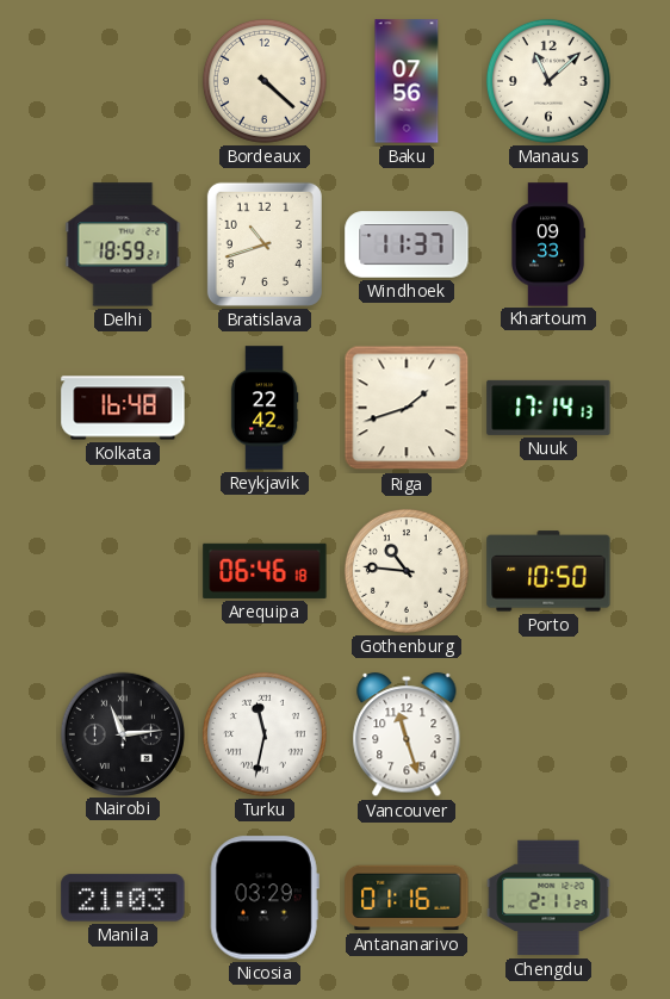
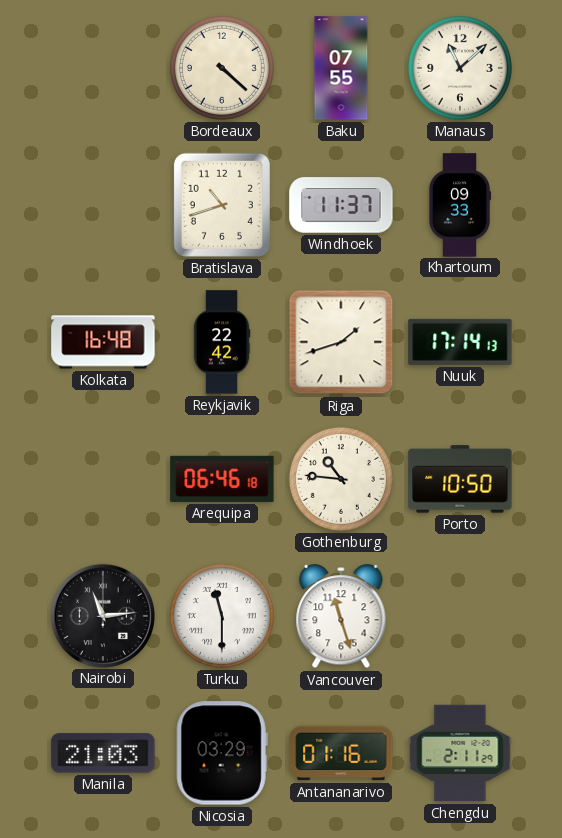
Baku: 07:56 -> 07:55 (341, 68)
Delhi: 18:59 -> none (123, 244)
Turku: 11:32 -> 11:30 (222, 616)
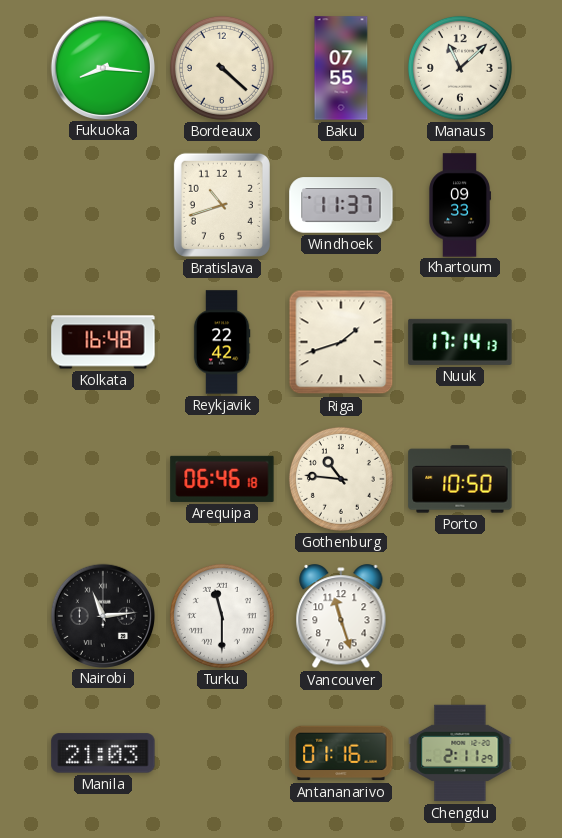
Fukuoka: none -> 8:16 (102, 67)
Nicosia: 03:29 -> none (222, 753)
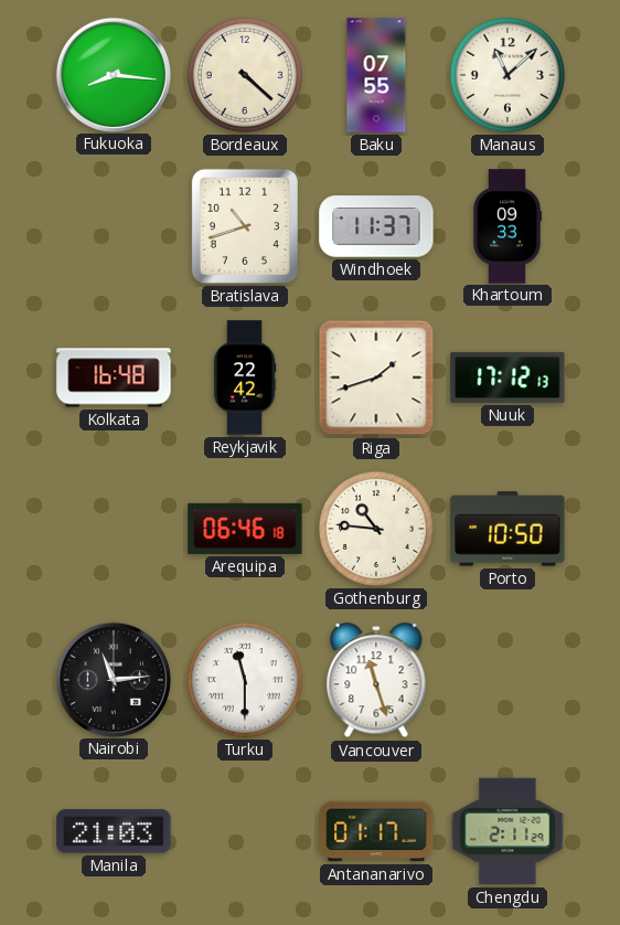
Nuuk: 17:14 -> 17:12 (507, 378)
Antananarivo: 01:16 -> 01:17 (376, 831)
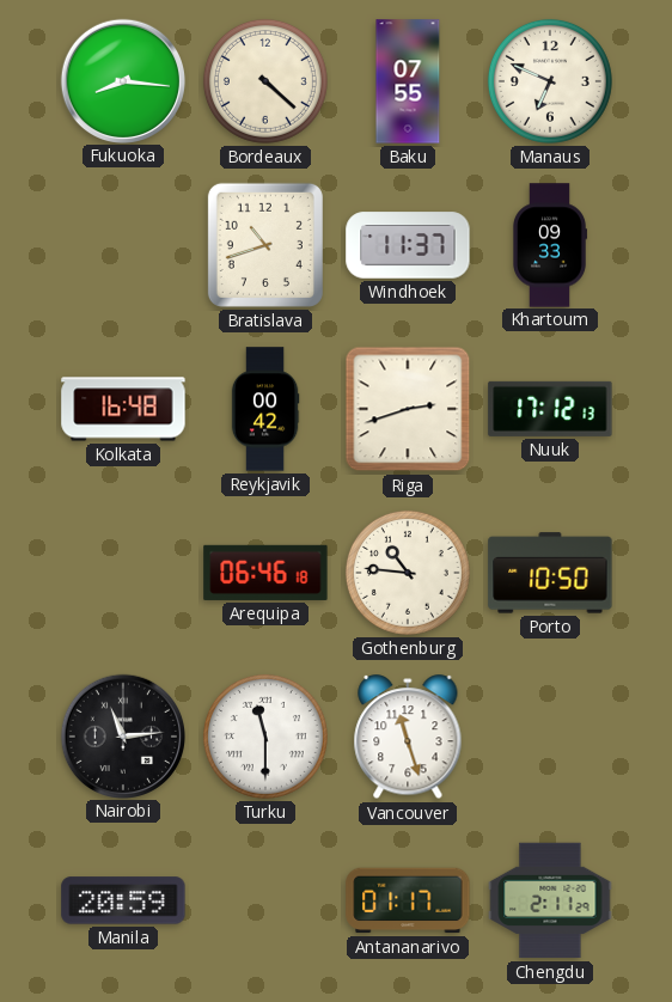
Manaus: 11:08 -> 6:49 (550, 81)
Reykjavik: 22:42 -> 00:42 (265, 409)
Riga: 1:42 -> 2:42 (408, 409)
Manila: 21:03 -> 20:59 (123, 900)
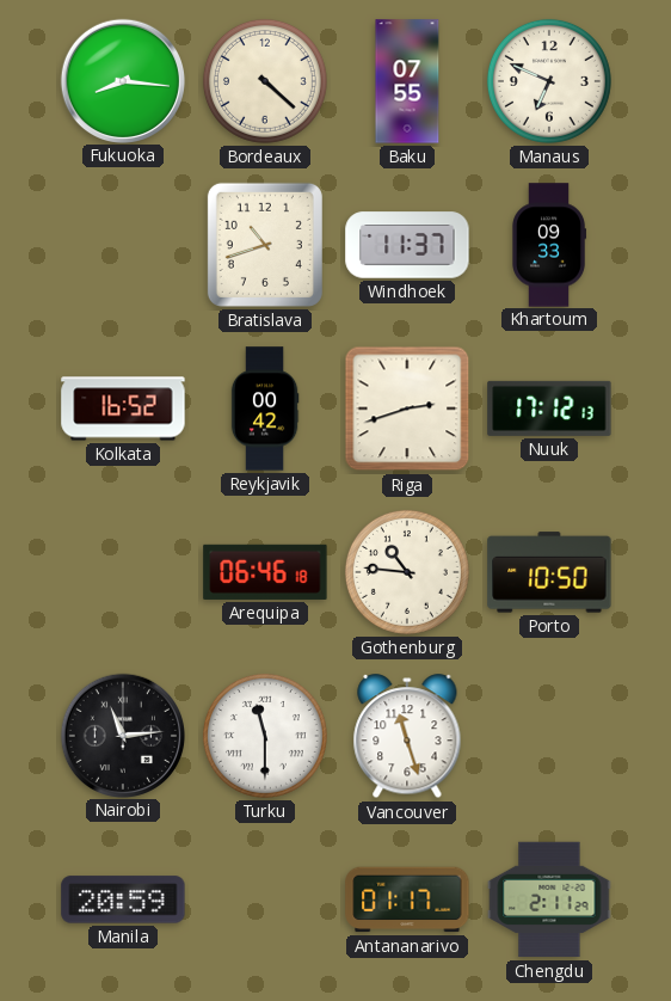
Kolkata: 16:48 -> 16:52 (123, 409)
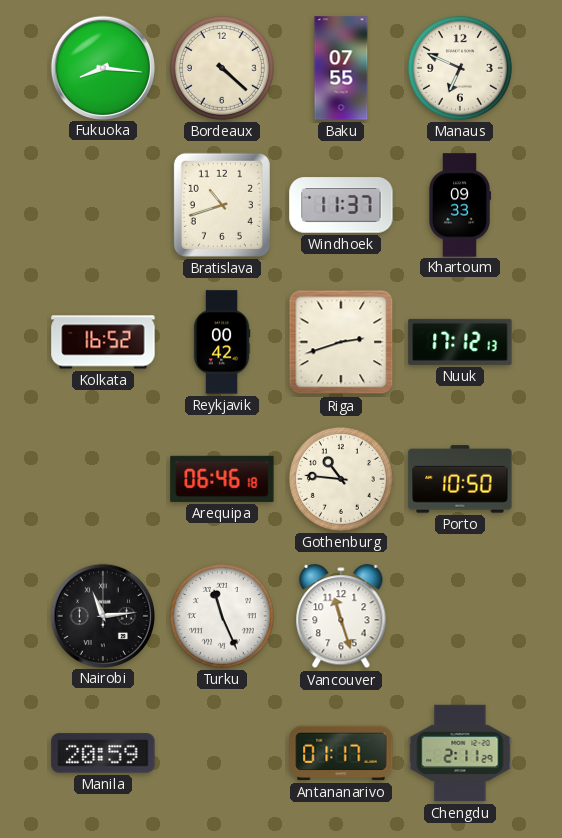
Turku: 11:30 -> 11:26 (222, 616)
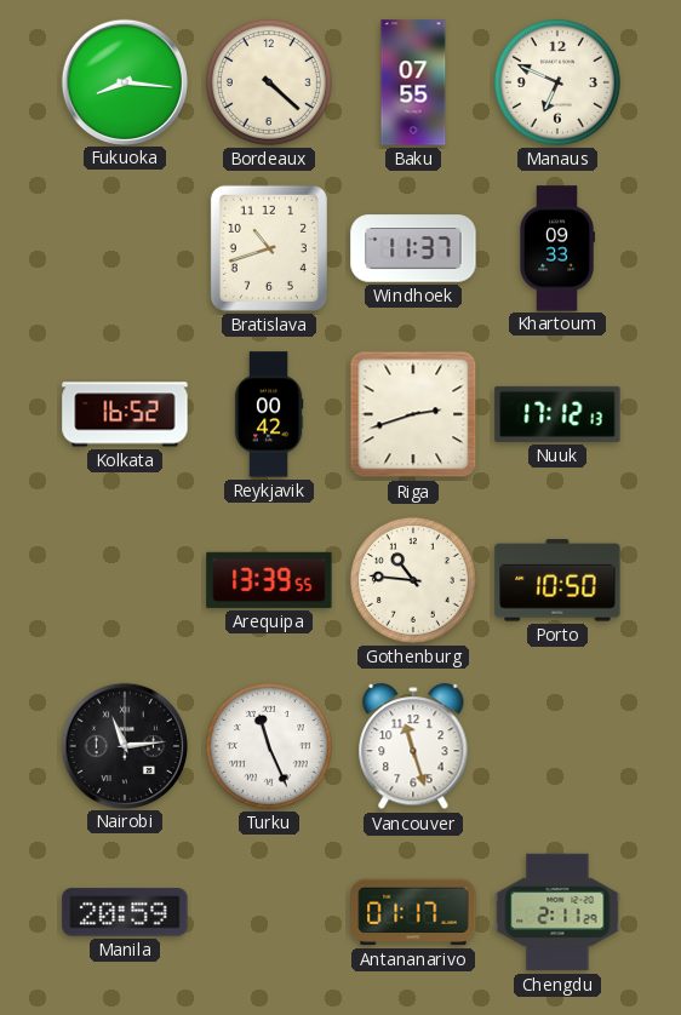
Arequipa: 06:46 -> 13:39 (269, 580)
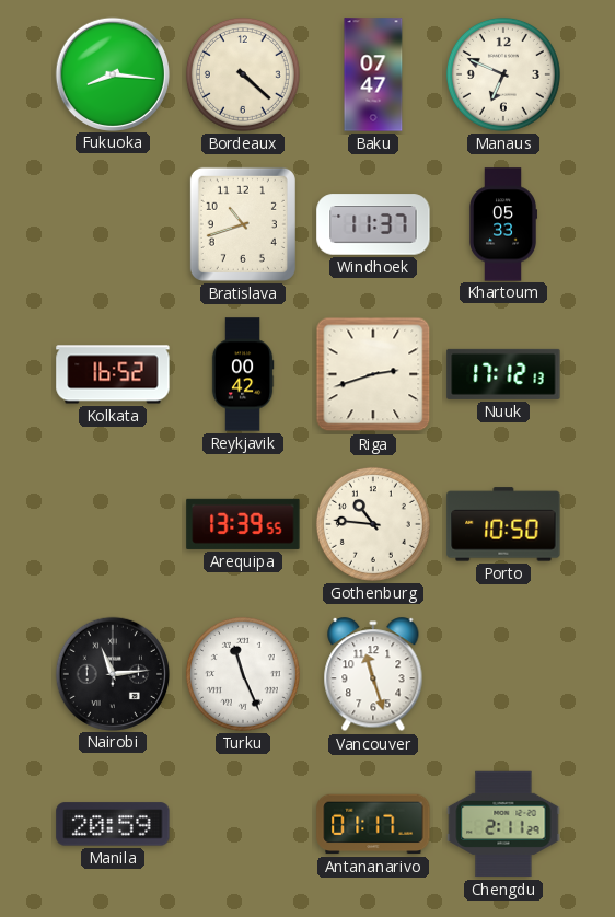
Baku: 07:55 -> 07:47 (373, 74)
Khartoum: 09:33 -> 05:33 (503, 224)
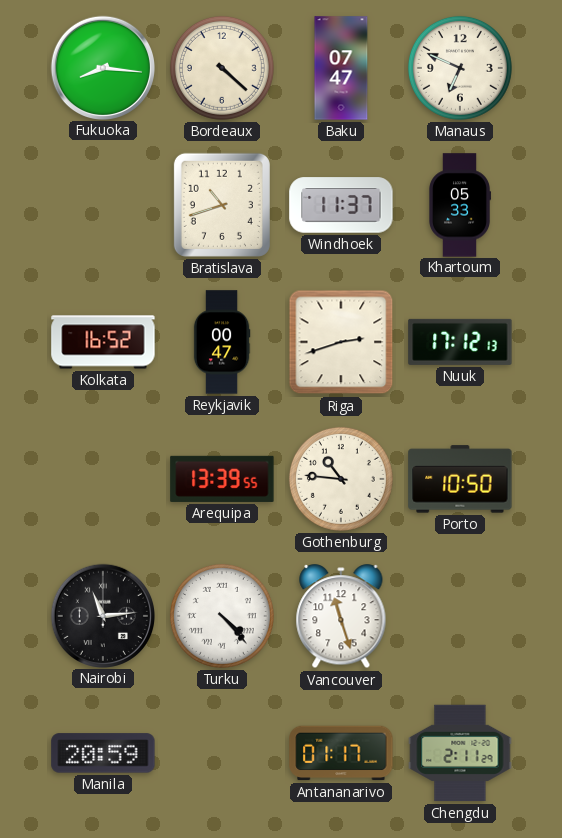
Reykjavik: 00:42 -> 00:47 (222, 342)
Turku: 11:26 -> 4:23 (222, 616)
